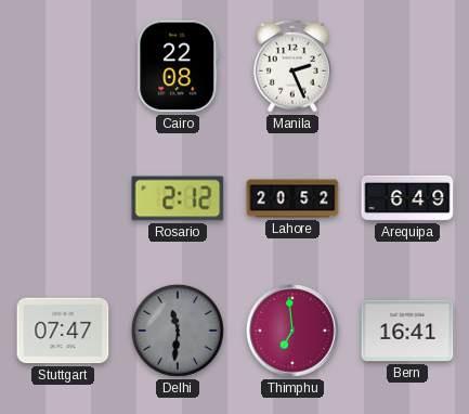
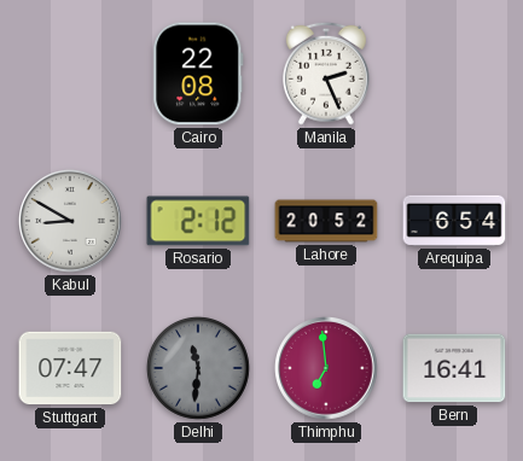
Kabul: none -> 8:50 (70, 221)
Arequipa: 6:49 -> 6:54 (454, 221)
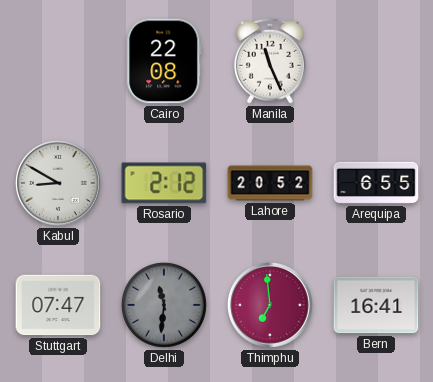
Manila: 2:26 -> 11:26 (270, 61)
Arequipa: 6:54 -> 6:55 (376, 183)
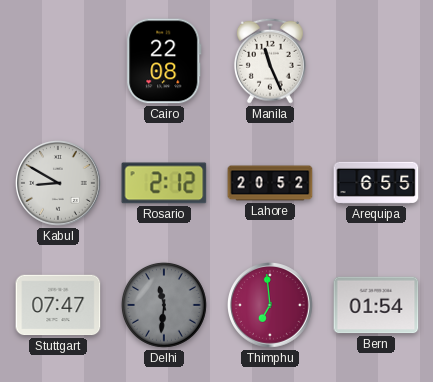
Bern: 16:41 -> 01:54 (376, 305)
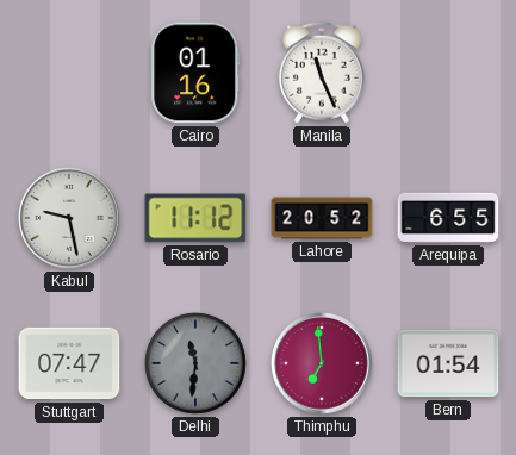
Cairo: 22:08 -> 01:16 (195, 73)
Kabul: 8:50 -> 9:28 (69, 218)
Rosario: 2:12 -> 11:12 (195, 218)
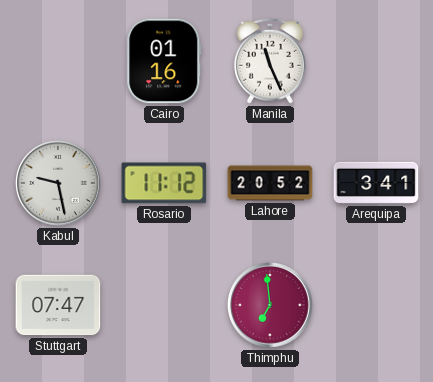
Arequipa: 6:55 -> 3:41 (376, 183)
Delhi: 11:31 -> none (195, 363)
Bern: 01:54 -> none (448, 363)
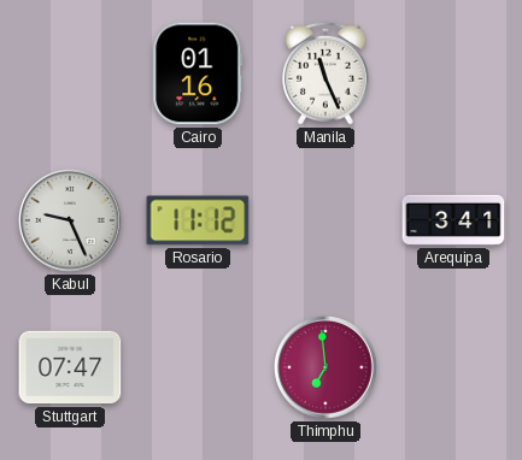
Kabul: 9:28 -> 9:26 (70, 220)
Lahore: 20:52 -> none (270, 183)
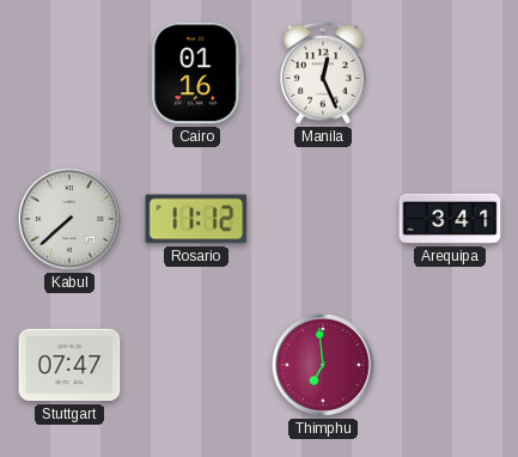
Manila: 11:26 -> 12:26 (323, 73)
Kabul: 9:26 -> 7:38 (69, 219)
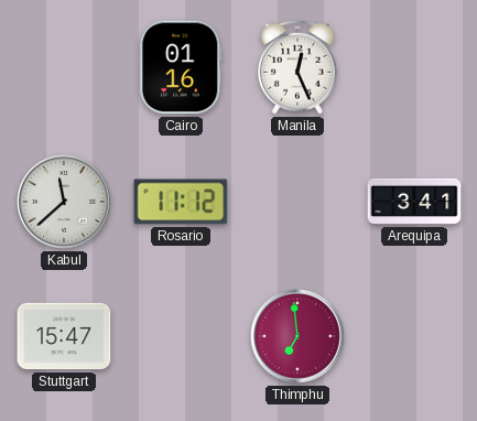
Kabul: 7:38 -> 11:38 (64, 202)
Stuttgart: 07:47 -> 15:47 (64, 336)
